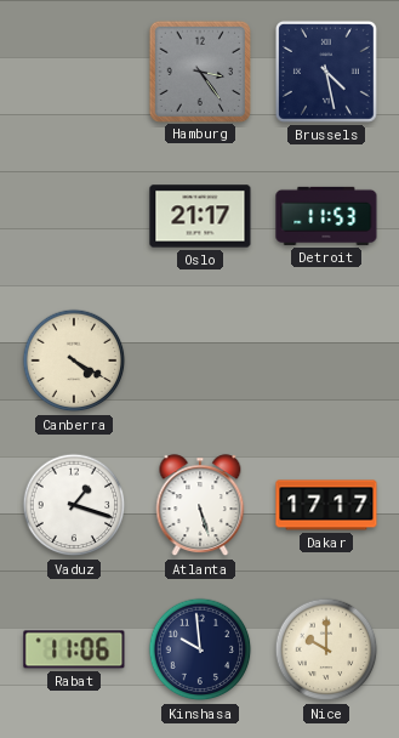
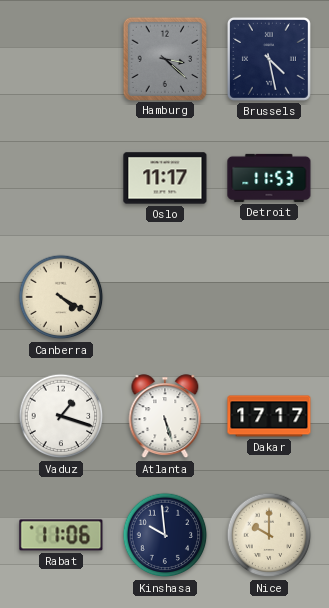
Hamburg: 3:24 -> 3:22 (164, 58)
Oslo: 21:17 -> 11:17 (165, 178)
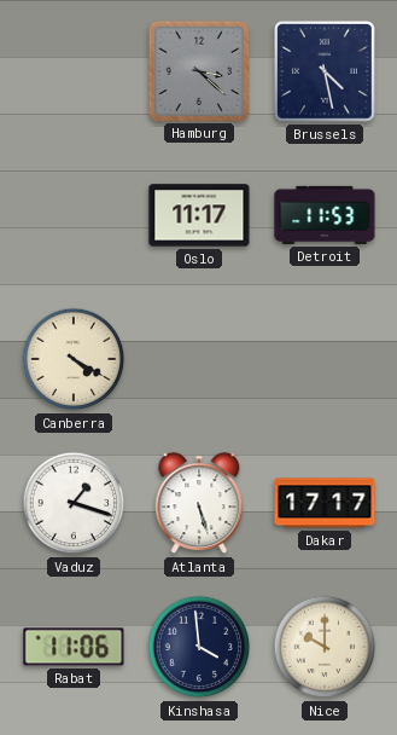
Kinshasa: 9:59 -> 3:59 (199, 647)
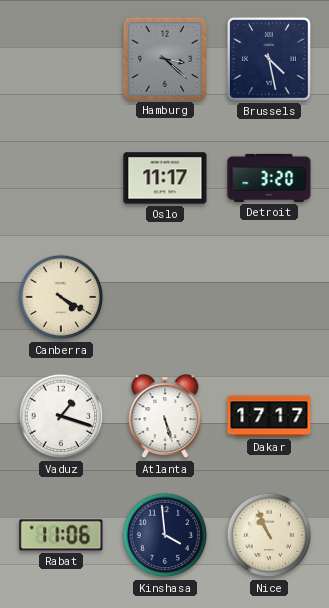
Detroit: 11:53 -> 3:20 (269, 178)
Nice: 10:00 -> 10:56 (269, 535)
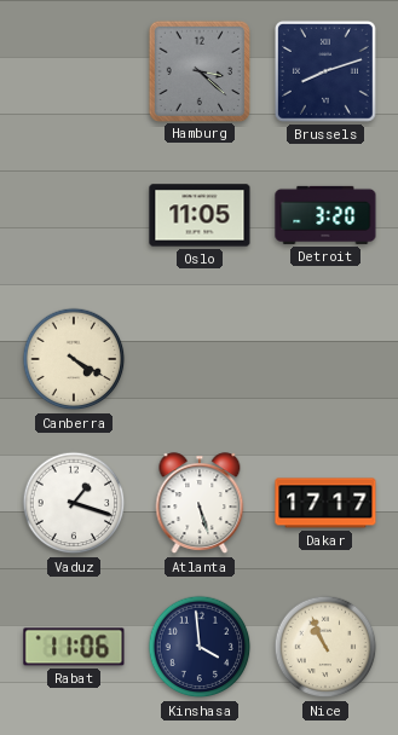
Brussels: 4:28 -> 8:12 (325, 71)
Oslo: 11:17 -> 11:05 (200, 215)
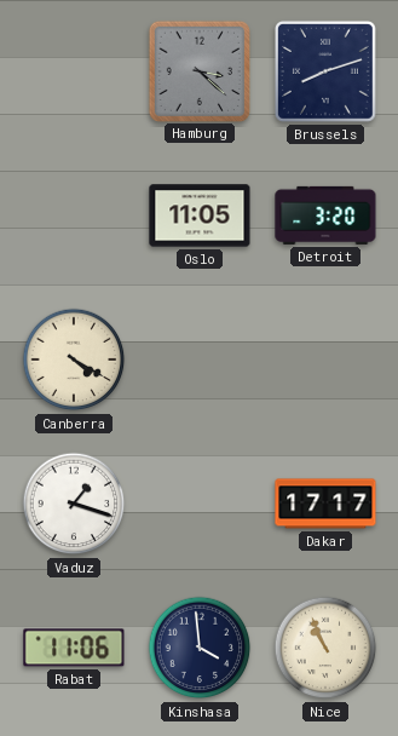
Atlanta: 5:27 -> none (200, 504)
